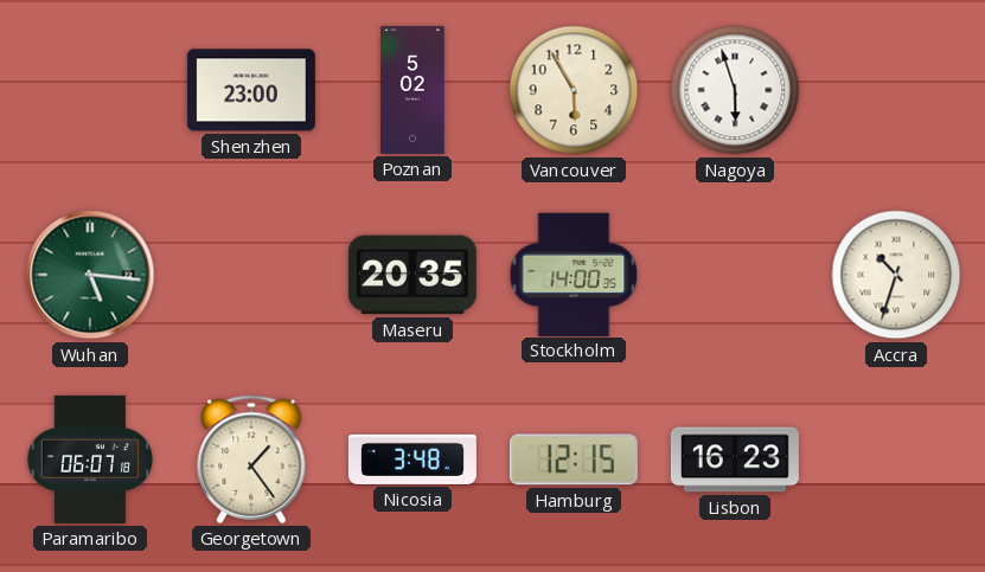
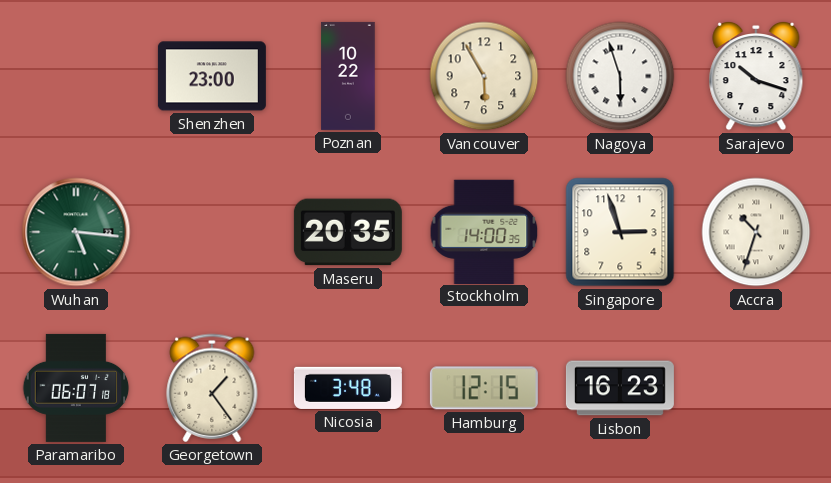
Poznan: 5:02 -> 10:22 (348, 76)
Sarajevo: none -> 10:18 (756, 76)
Singapore: none -> 2:57 (620, 232)
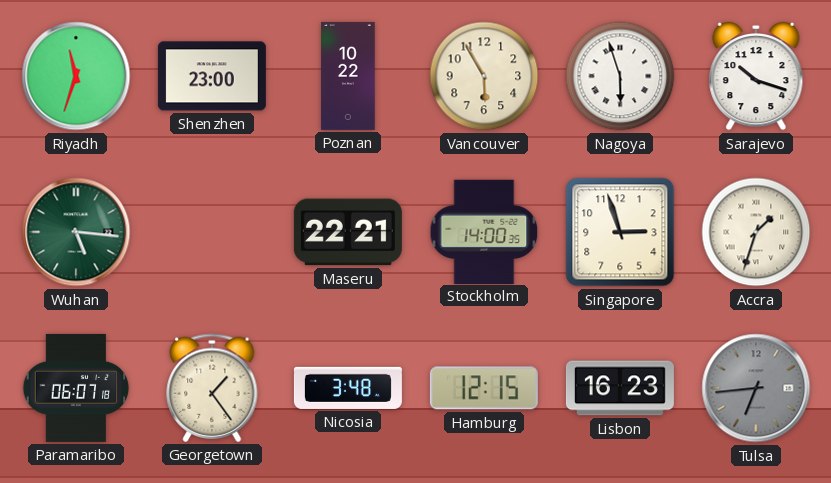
Riyadh: none -> 11:33 (76, 76)
Maseru: 20:35 -> 22:21 (348, 232)
Accra: 10:33 -> 1:33 (756, 232)
Tulsa: none -> 6:44 (756, 388)
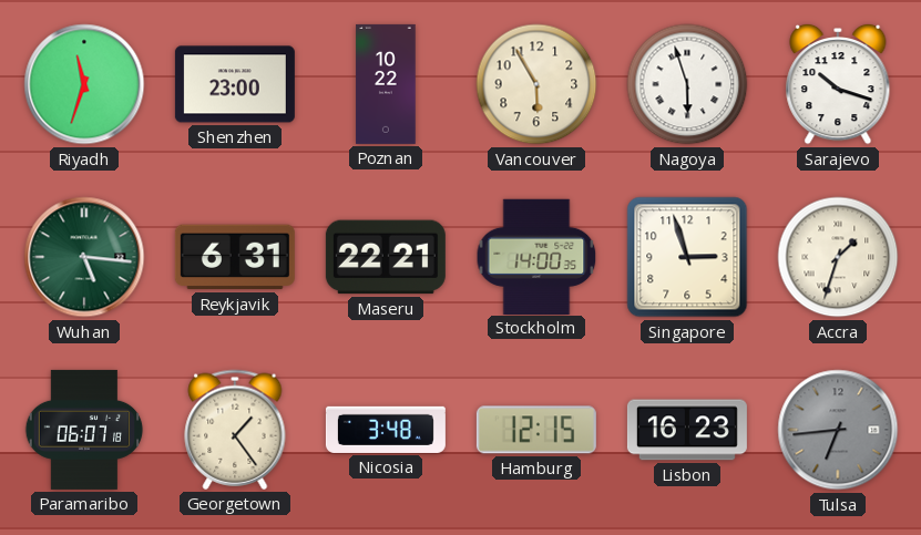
Reykjavik: none -> 6:31 (235, 257)
